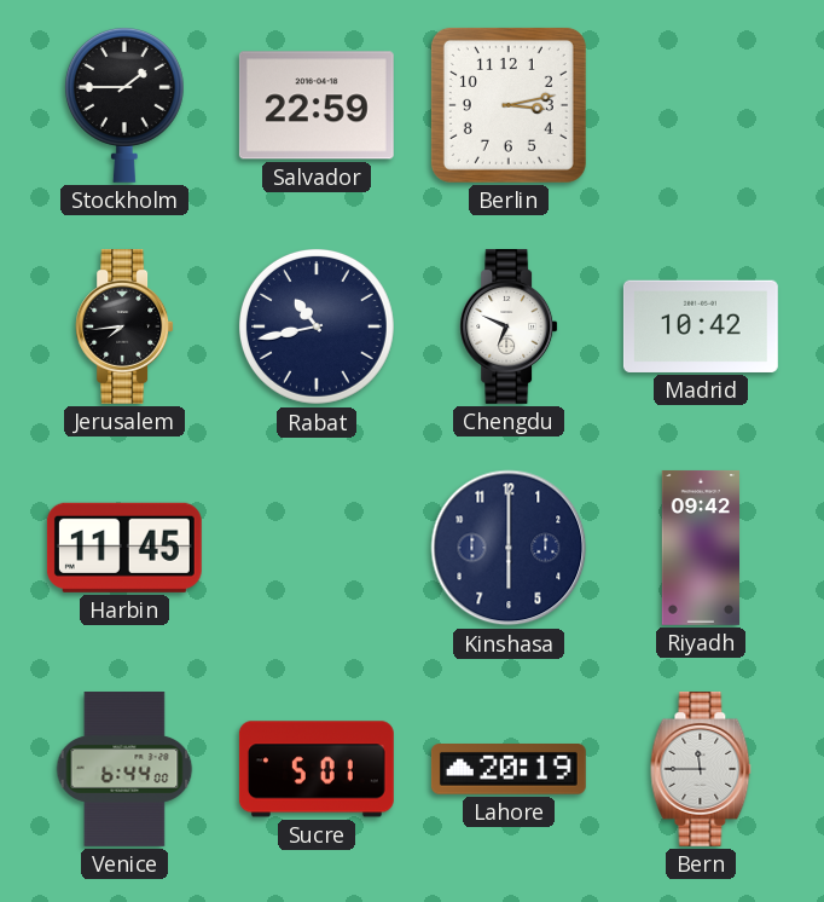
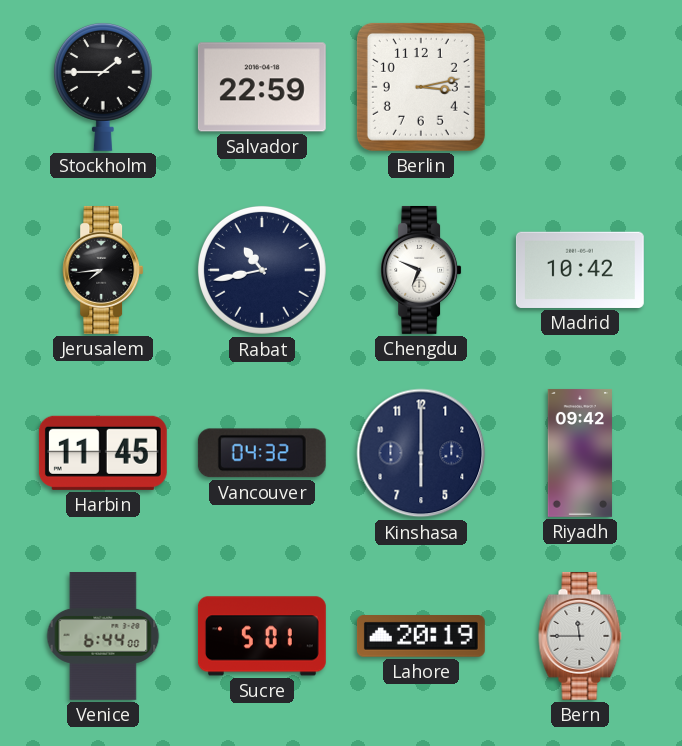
Vancouver: none -> 04:32 (262, 453)
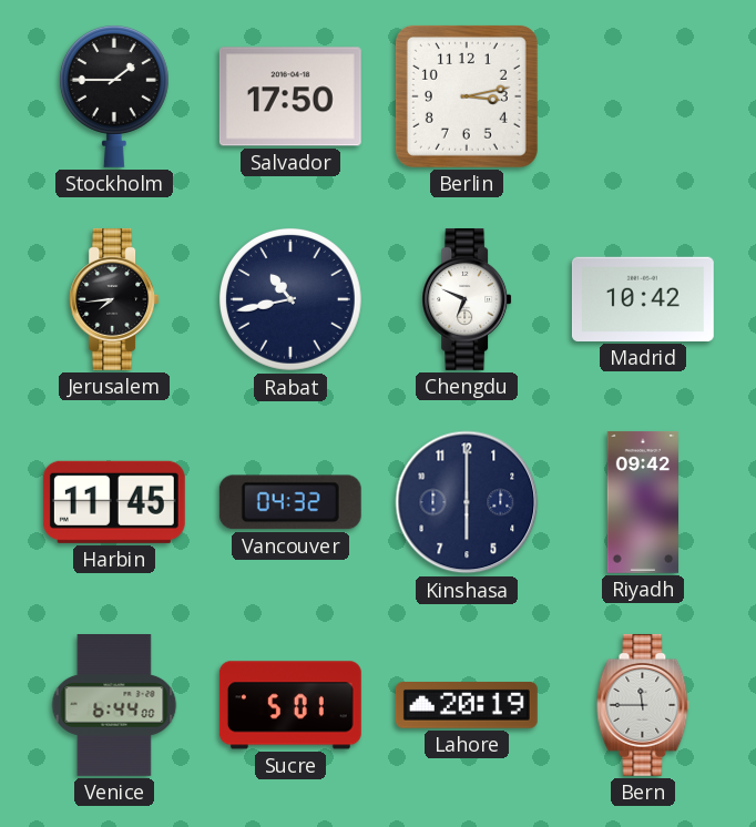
Salvador: 22:59 -> 17:50 (290, 96)
